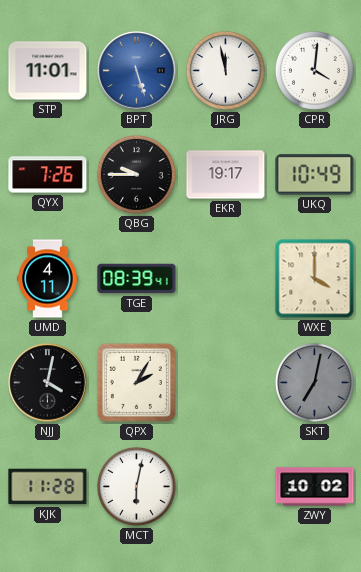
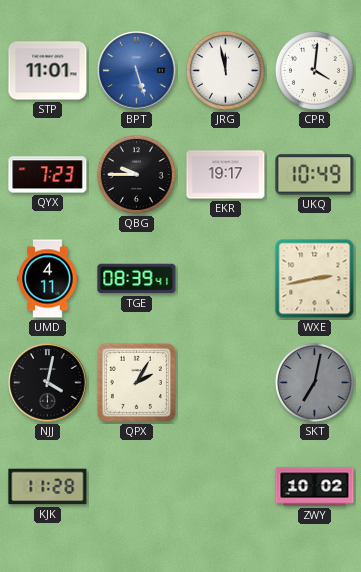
QYX: 7:26 -> 7:23 (48, 175)
WXE: 4:00 -> 2:43 (315, 279)
MCT: 6:02 -> none (136, 486)
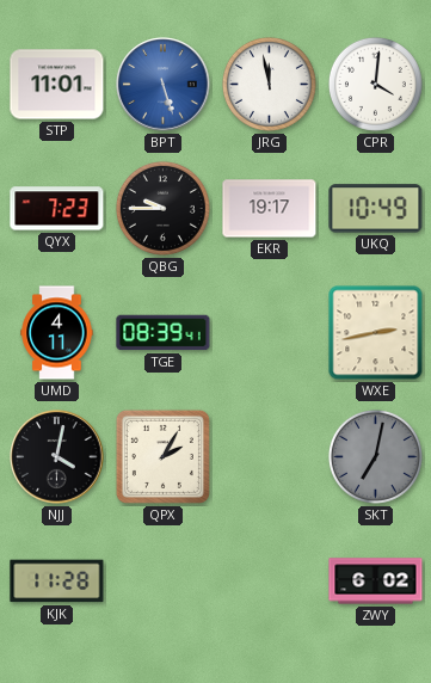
ZWY: 10:02 -> 6:02 (376, 582)
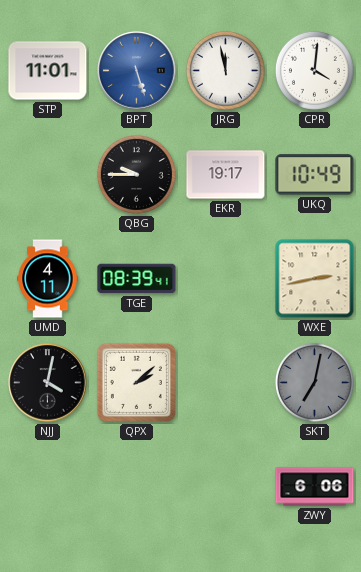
QYX: 7:23 -> none (57, 209)
QPX: 2:05 -> 2:08 (136, 382)
KJK: 11:28 -> none (57, 582)
ZWY: 6:02 -> 6:06 (315, 487)
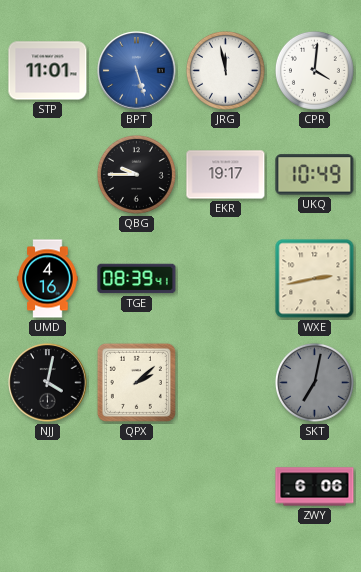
UMD: 4:11 -> 4:16 (48, 279)
